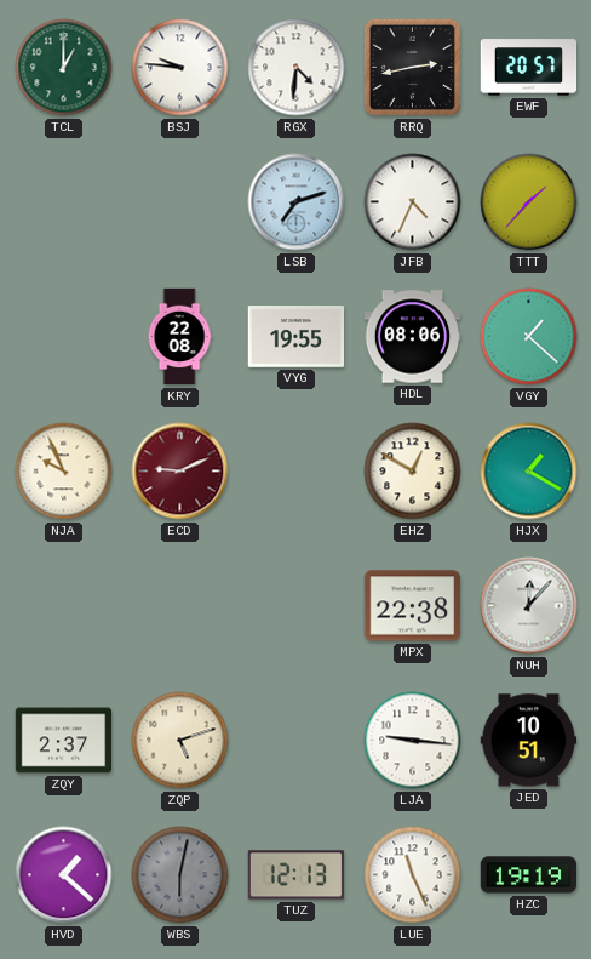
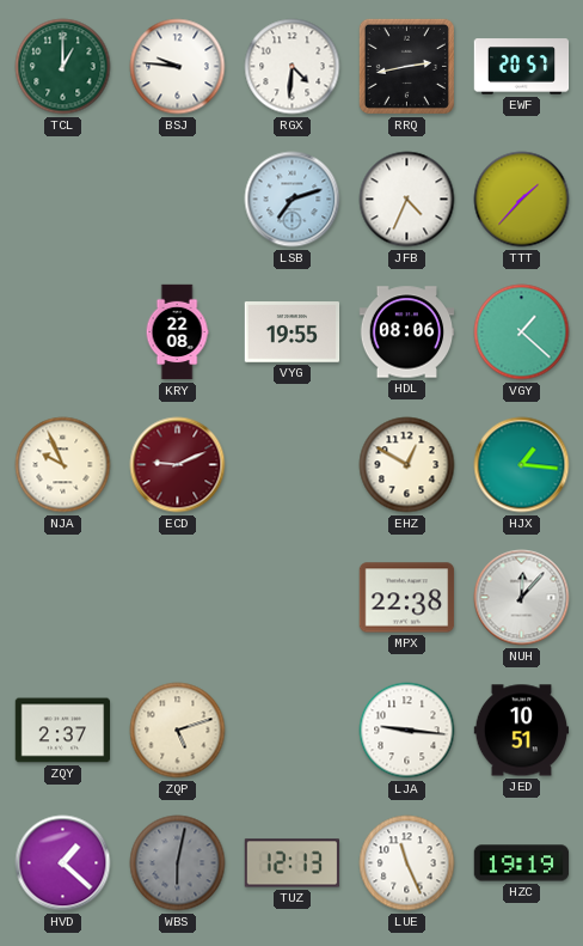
HJX: 1:20 -> 1:16 (522, 465)
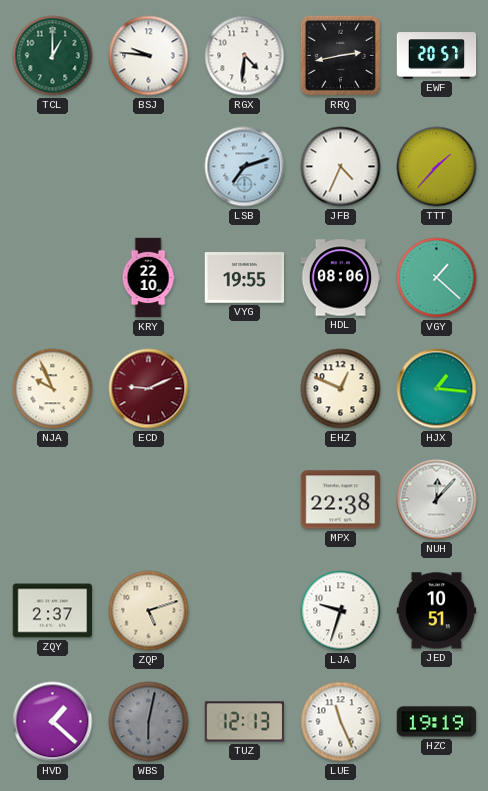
KRY: 22:08 -> 22:10 (148, 278)
EHZ: 12:50 -> 12:49 (341, 389)
LJA: 9:16 -> 9:33 (341, 611)
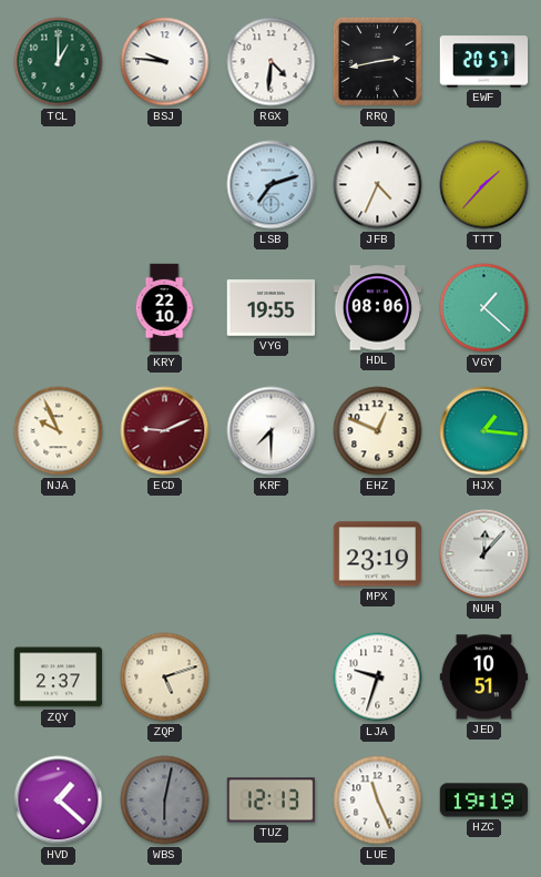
KRF: none -> 7:30 (272, 431)
MPX: 22:38 -> 23:19 (378, 554)
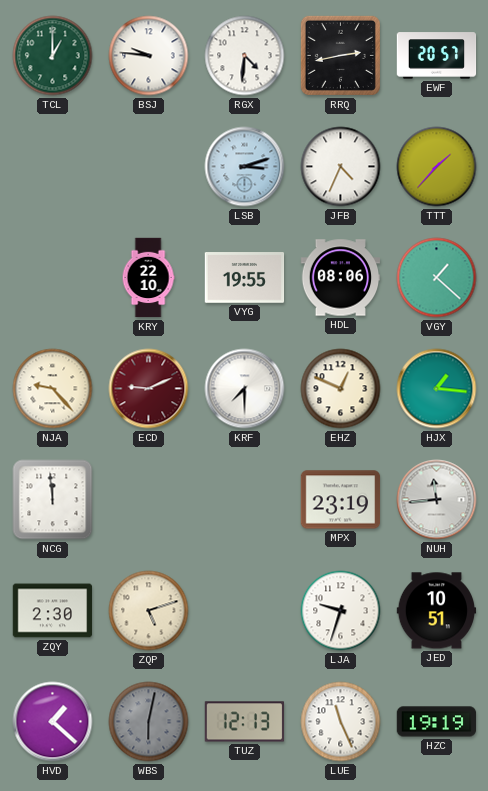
LSB: 7:12 -> 3:12 (245, 167)
NJA: 9:56 -> 9:23 (53, 389)
NCG: none -> 11:59 (53, 500)
NUH: 12:07 -> 11:44 (437, 500)
ZQY: 2:37 -> 2:30 (53, 611)
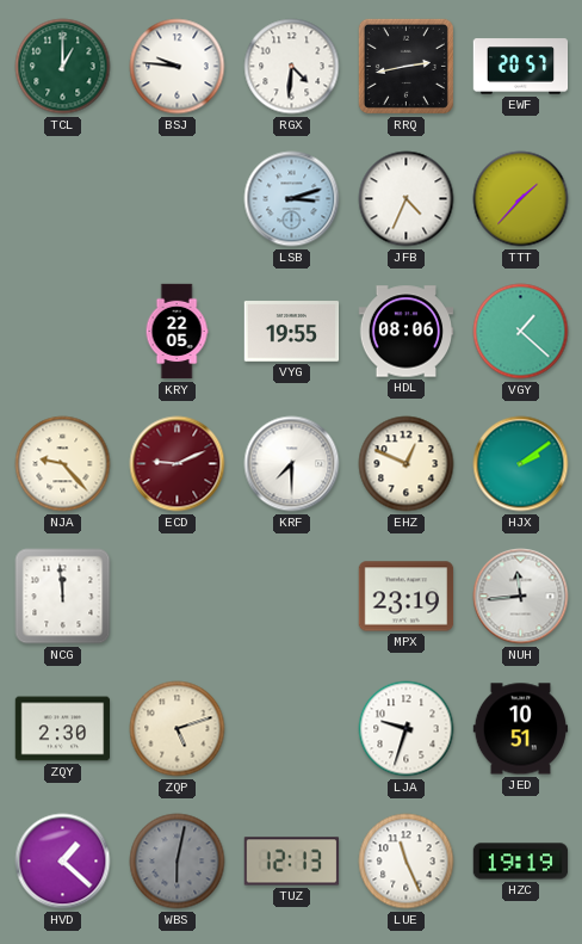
KRY: 22:10 -> 22:05 (177, 332)
HJX: 1:16 -> 2:09 (521, 464)
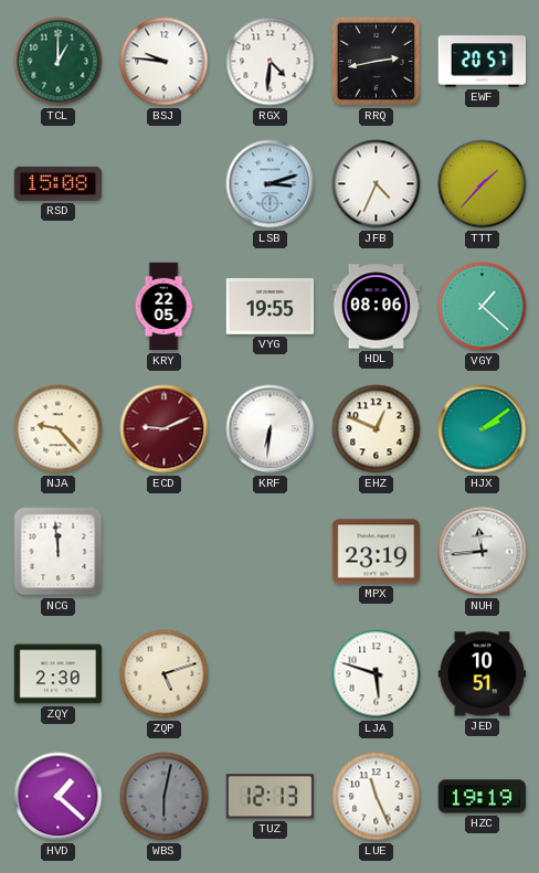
RSD: none -> 15:08 (59, 183)
KRF: 7:30 -> 6:31 (271, 429)
LJA: 9:33 -> 5:48 (377, 674)
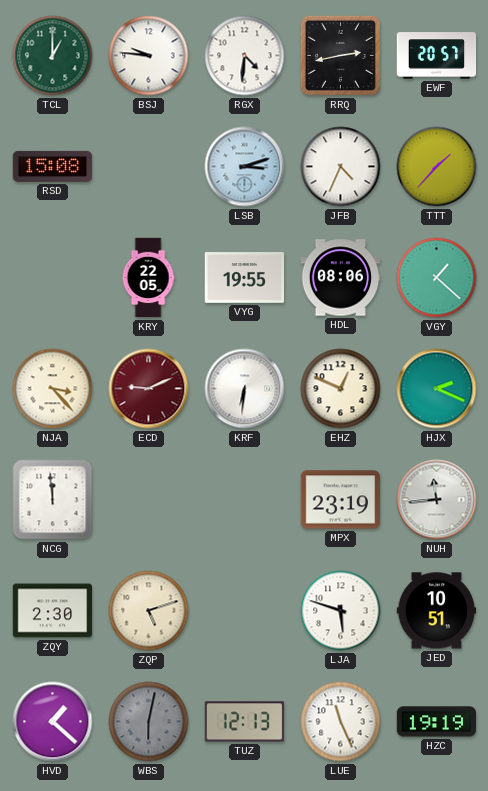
NJA: 9:23 -> 3:23 (53, 389)
HJX: 2:09 -> 2:19 (437, 389)
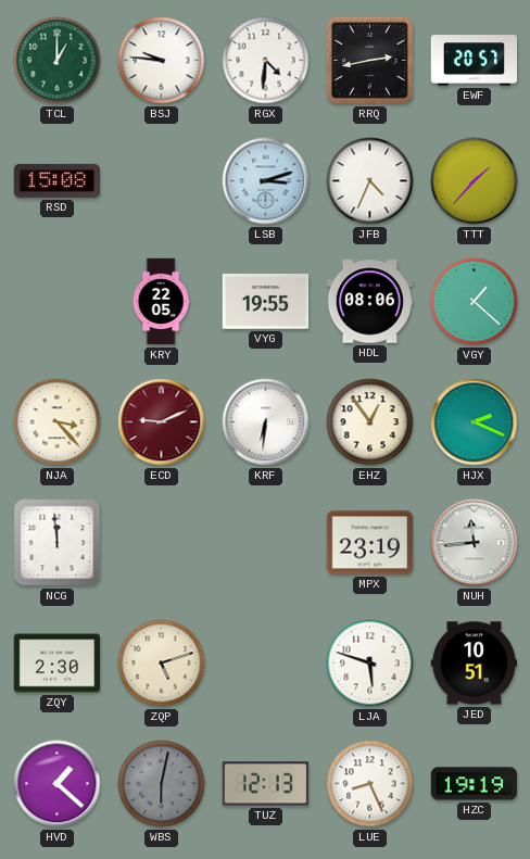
EHZ: 12:49 -> 12:54 (370, 422)
LUE: 11:26 -> 8:26 (370, 784)
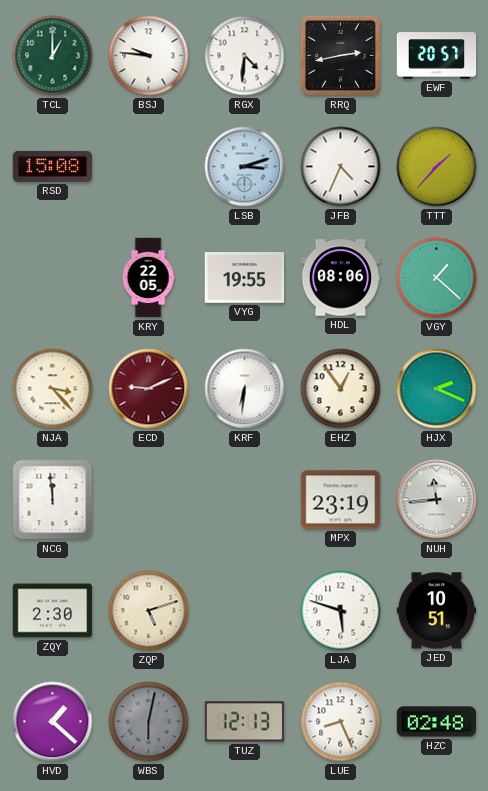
HZC: 19:19 -> 02:48 (437, 722)
